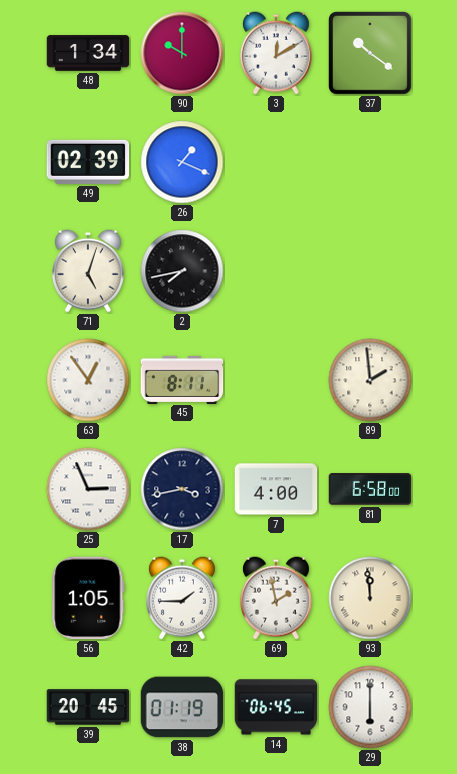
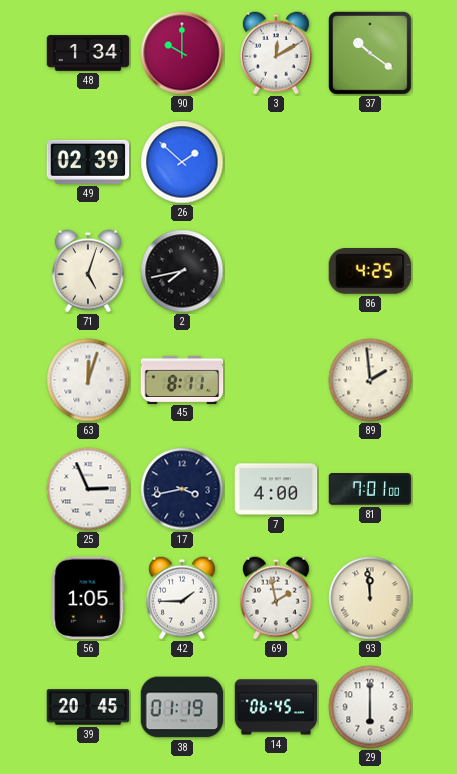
26: 1:19 -> 1:52 (182, 162)
86: none -> 4:25 (369, 272)
63: 12:54 -> 12:03 (88, 380)
81: 6:58 -> 7:01 (370, 489)
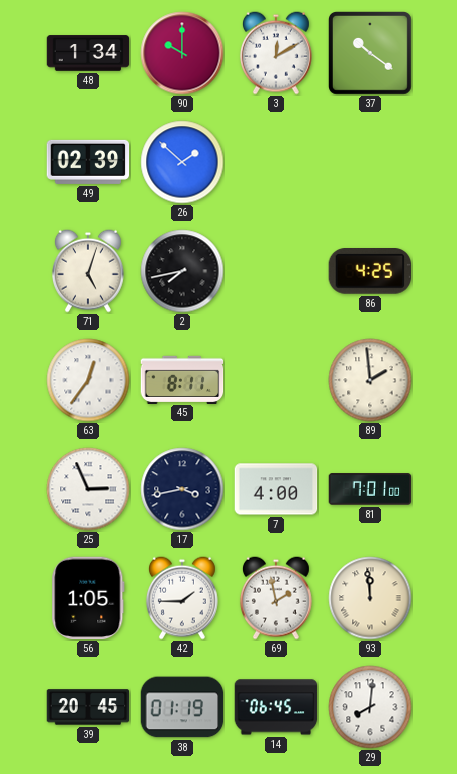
63: 12:03 -> 12:36 (88, 380)
29: 6:00 -> 8:01 (370, 707)
